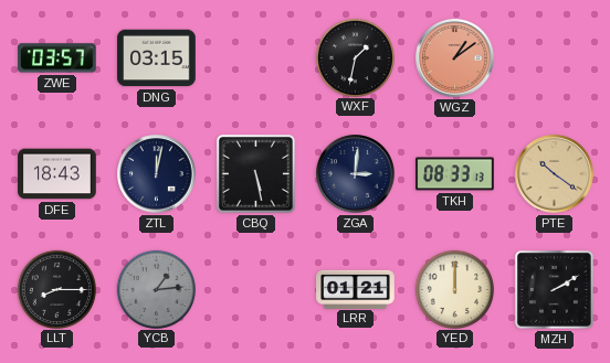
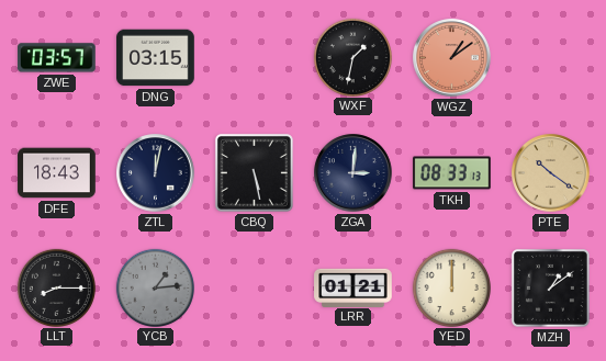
MZH: 2:10 -> 1:09 (550, 287)
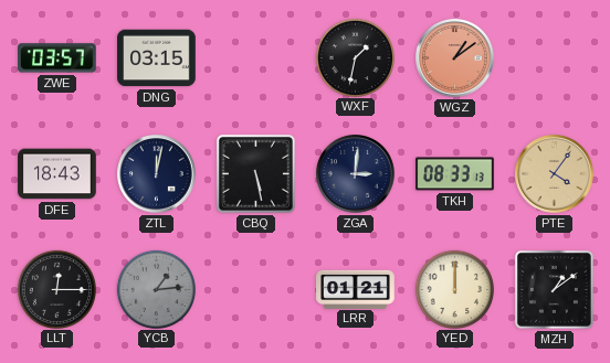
PTE: 10:21 -> 4:06 (555, 174)
LLT: 8:15 -> 12:15 (56, 289)
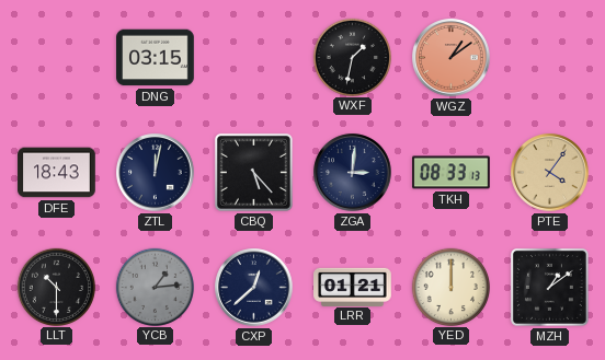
ZWE: 03:57 -> none (57, 58)
CBQ: 5:28 -> 5:23 (253, 172)
LLT: 12:15 -> 10:30 (56, 287)
CXP: none -> 12:38 (254, 288)
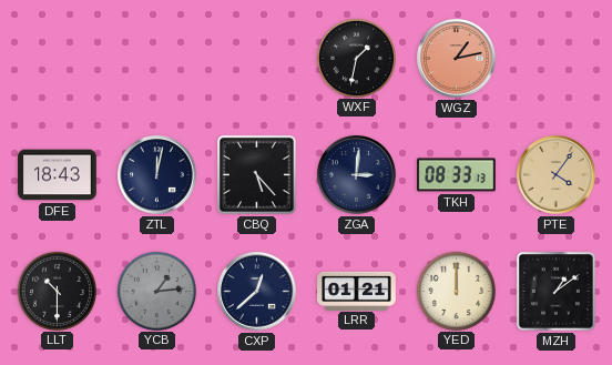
DNG: 03:15 -> none (156, 58)
WGZ: 1:09 -> 1:13 (457, 59)
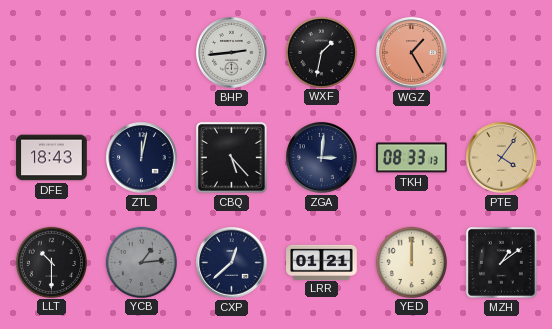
BHP: none -> 2:44 (232, 53)
WGZ: 1:13 -> 1:25 (412, 53)
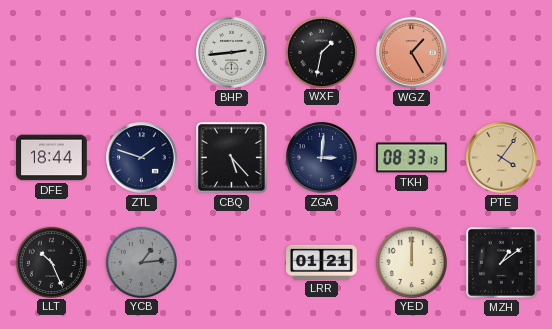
DFE: 18:43 -> 18:44 (52, 158)
ZTL: 12:02 -> 1:48 (142, 158)
LLT: 10:30 -> 10:26 (51, 262)
CXP: 12:38 -> none (232, 263)
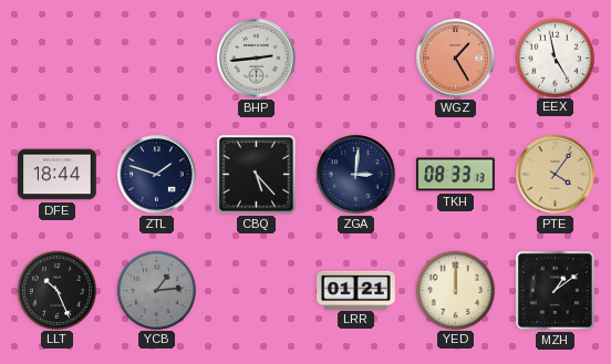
WXF: 1:32 -> none (321, 52)
EEX: none -> 4:58 (555, 58)
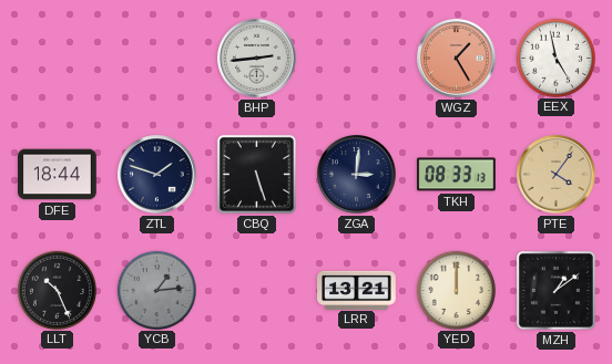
CBQ: 5:23 -> 5:27 (256, 174)
LRR: 01:21 -> 13:21 (357, 290)
